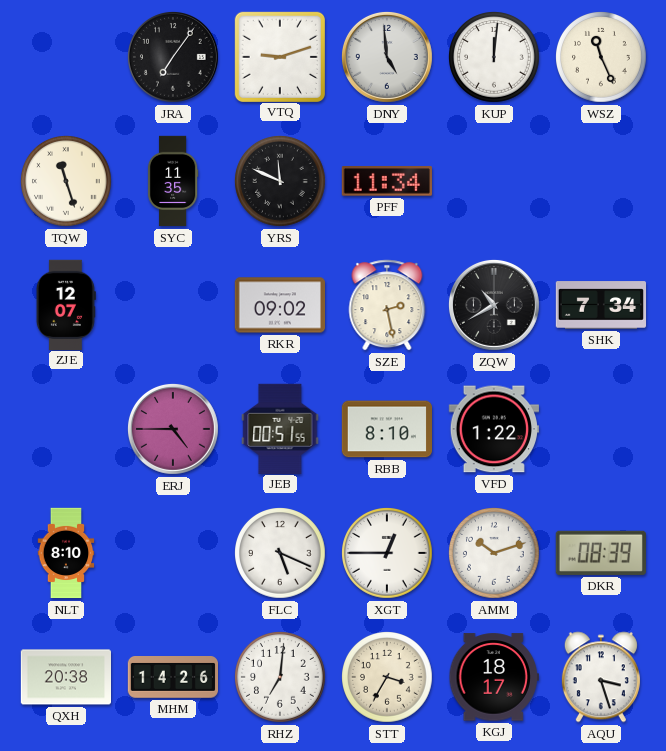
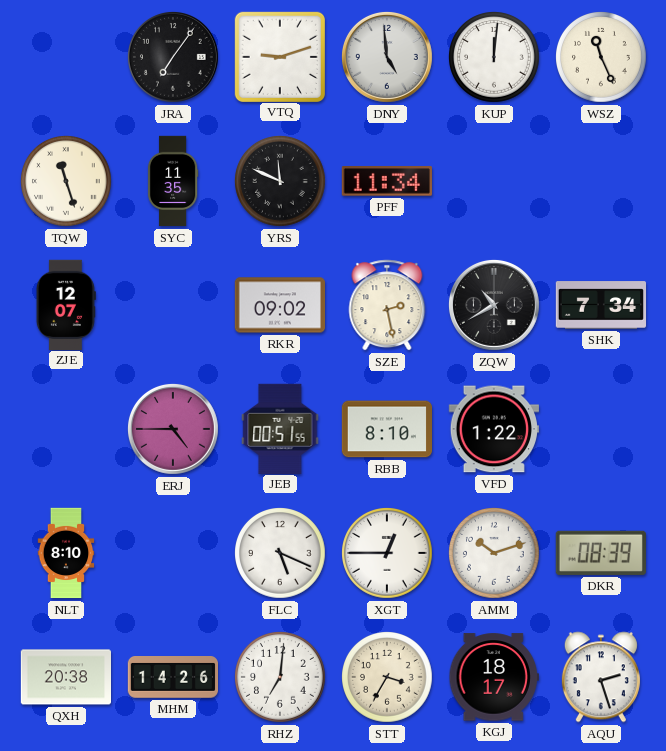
AQU: 3:27 -> 2:27 (601, 677)
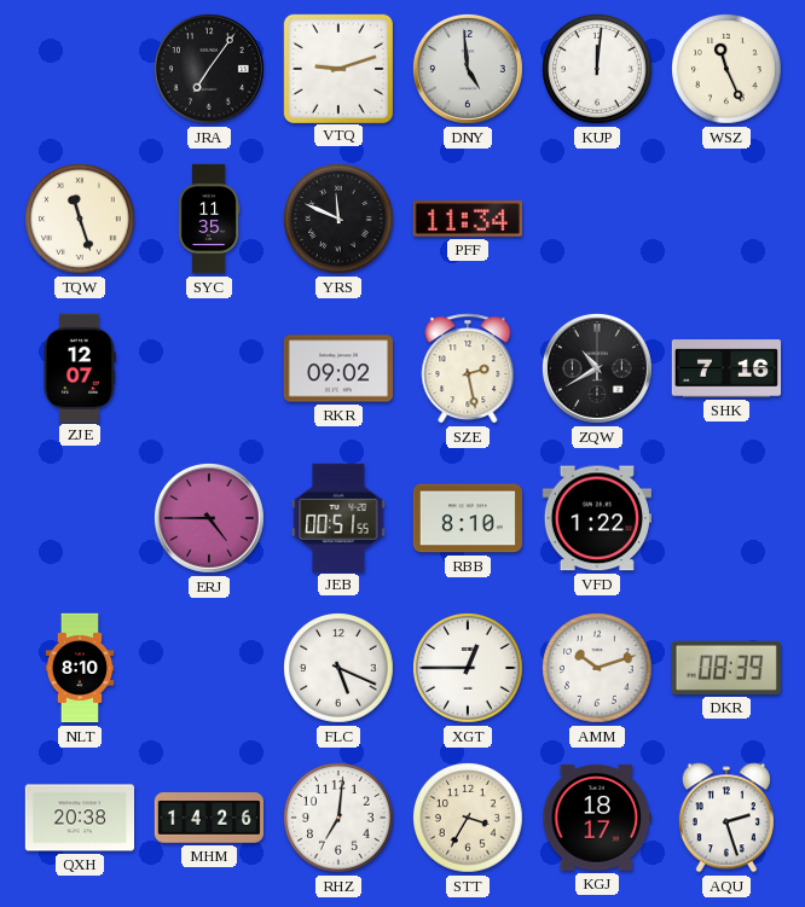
SHK: 7:34 -> 7:16 (726, 368)
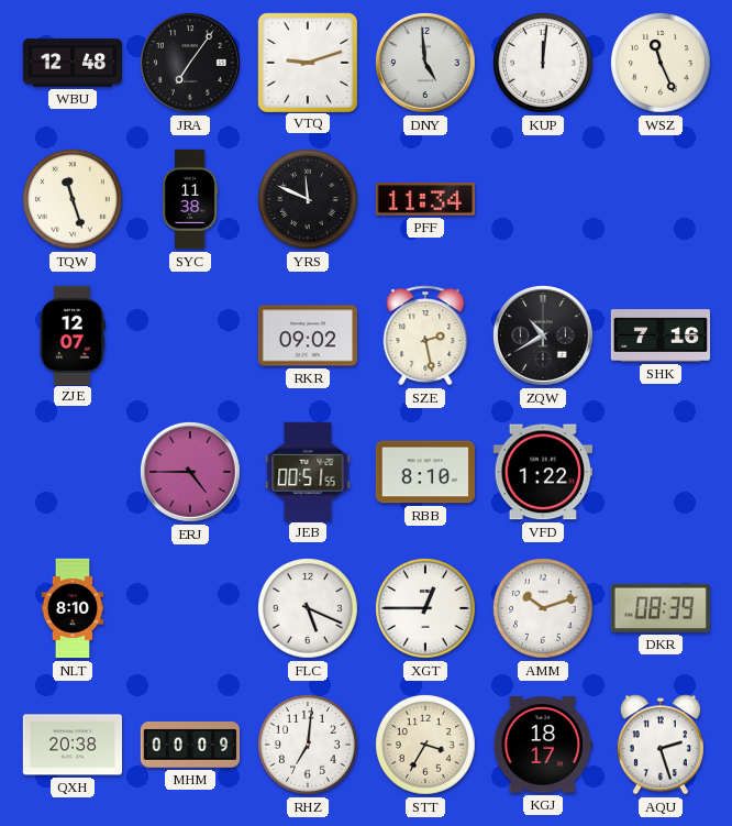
WBU: none -> 12:48 (73, 63)
SYC: 11:35 -> 11:38 (190, 199)
MHM: 14:26 -> 00:09 (189, 746)
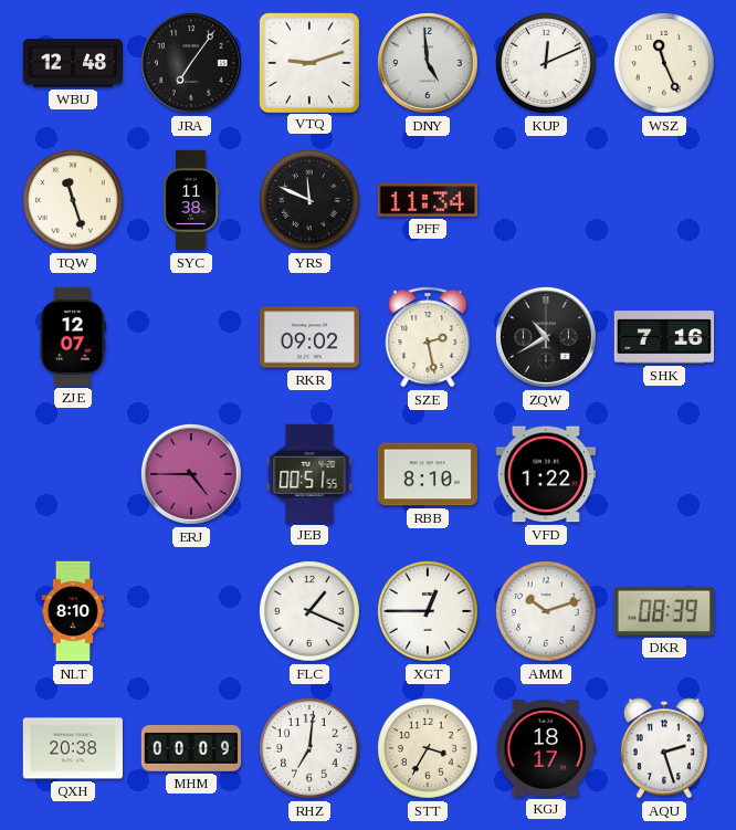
KUP: 12:01 -> 12:11 (547, 64)
FLC: 5:19 -> 1:19 (311, 612)
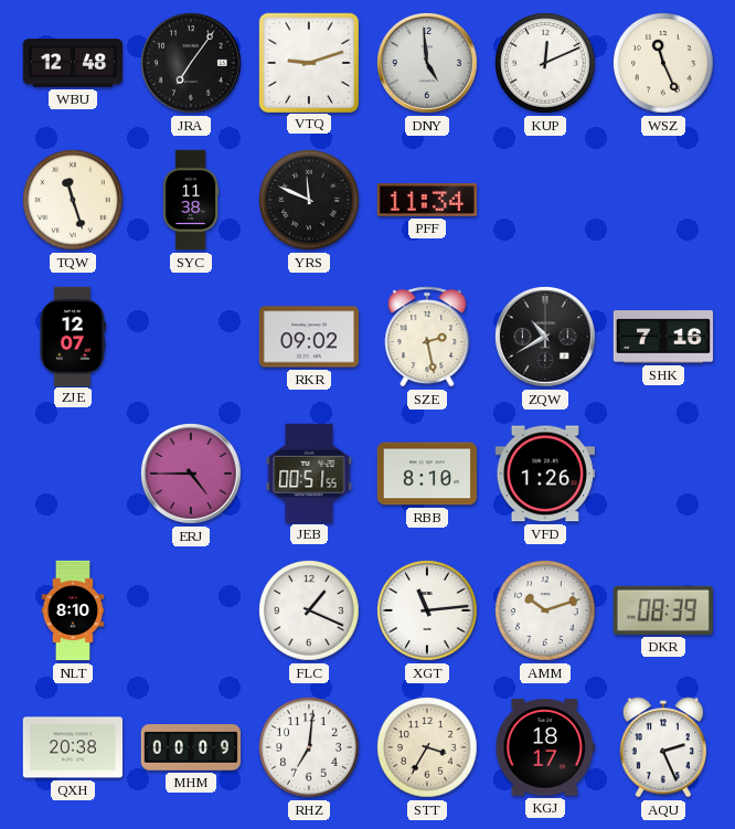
VFD: 1:22 -> 1:26 (544, 474)
XGT: 12:45 -> 11:14 (428, 612)
AQU: 2:27 -> 2:26 (663, 747)
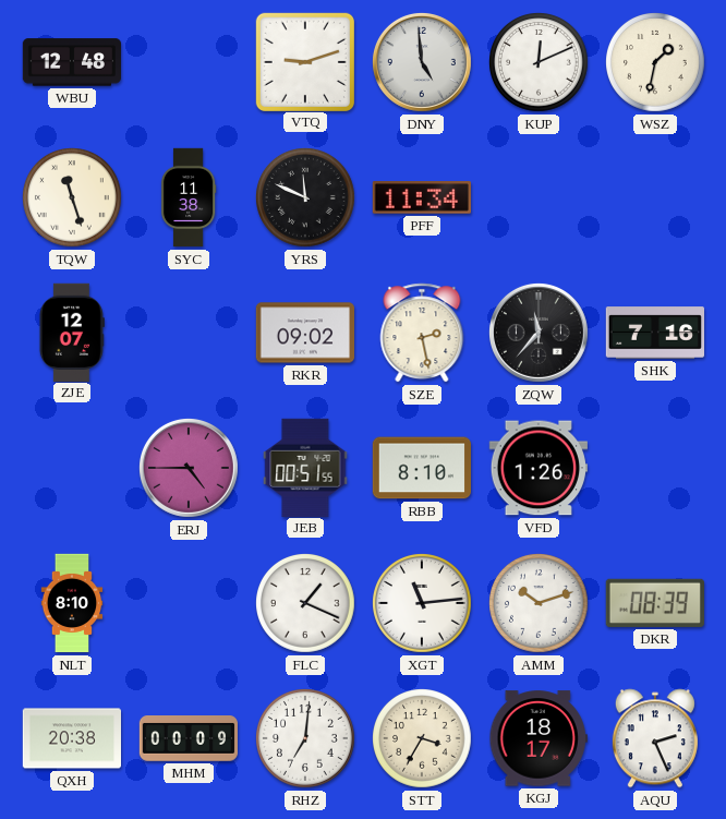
JRA: 7:06 -> none (191, 63)
WSZ: 11:26 -> 1:32 (656, 63)
ZQW: 10:40 -> 11:37 (539, 333)
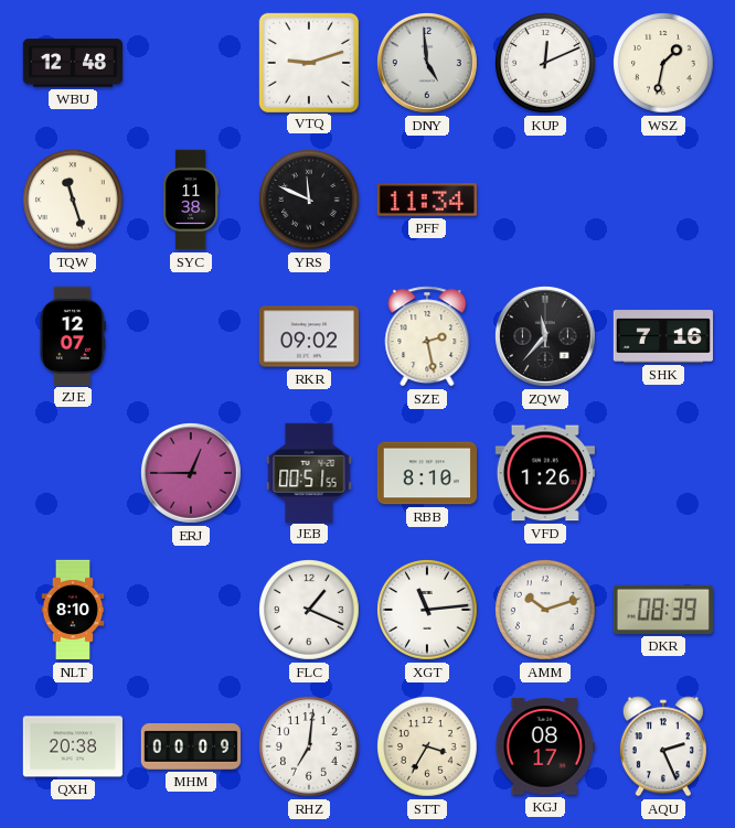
ERJ: 4:45 -> 12:45 (191, 473)
KGJ: 18:17 -> 08:17 (545, 746)
